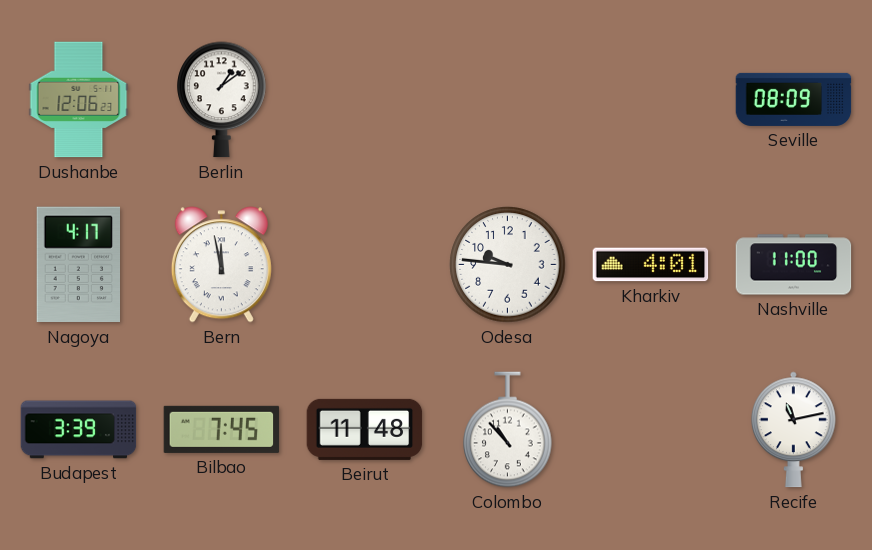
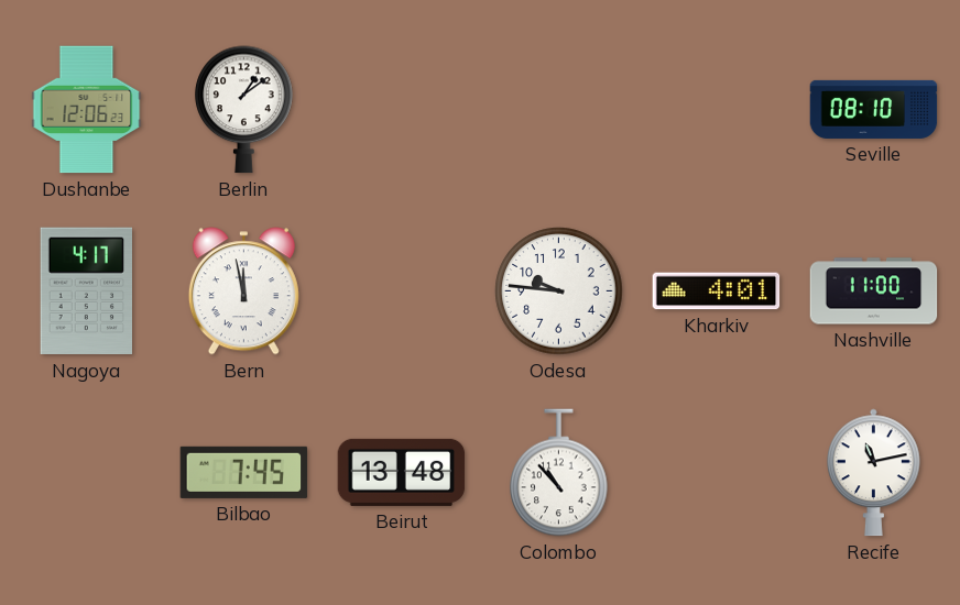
Seville: 08:09 -> 08:10 (874, 109)
Budapest: 3:39 -> none (79, 430)
Beirut: 11:48 -> 13:48 (402, 472)
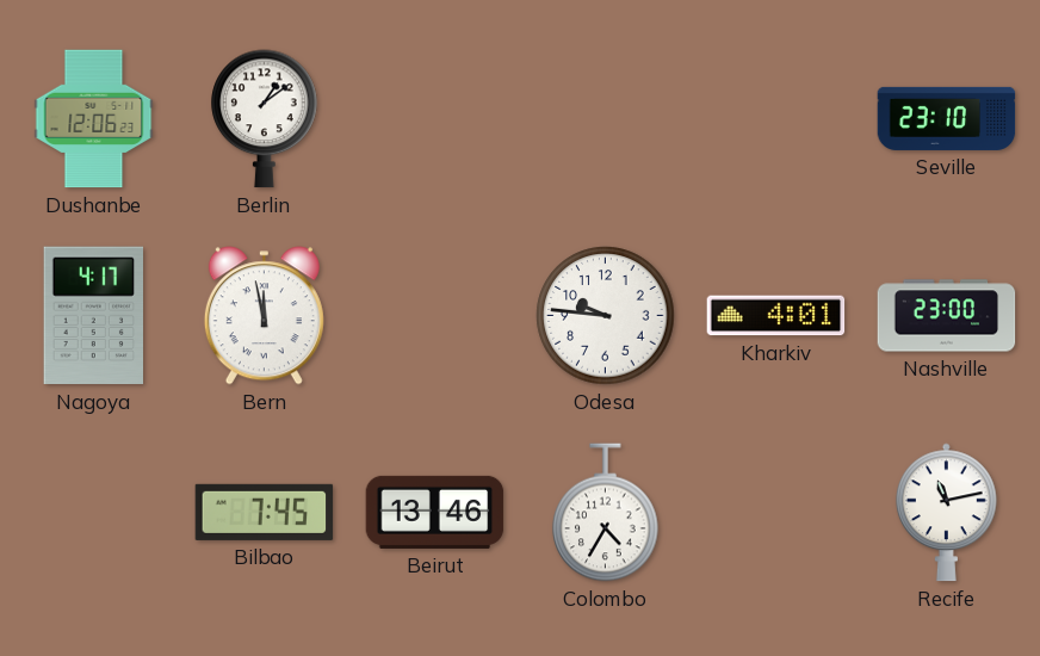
Seville: 08:10 -> 23:10 (947, 118)
Nashville: 11:00 -> 23:00 (947, 316)
Beirut: 13:48 -> 13:46 (435, 512)
Colombo: 10:53 -> 4:35 (606, 513)
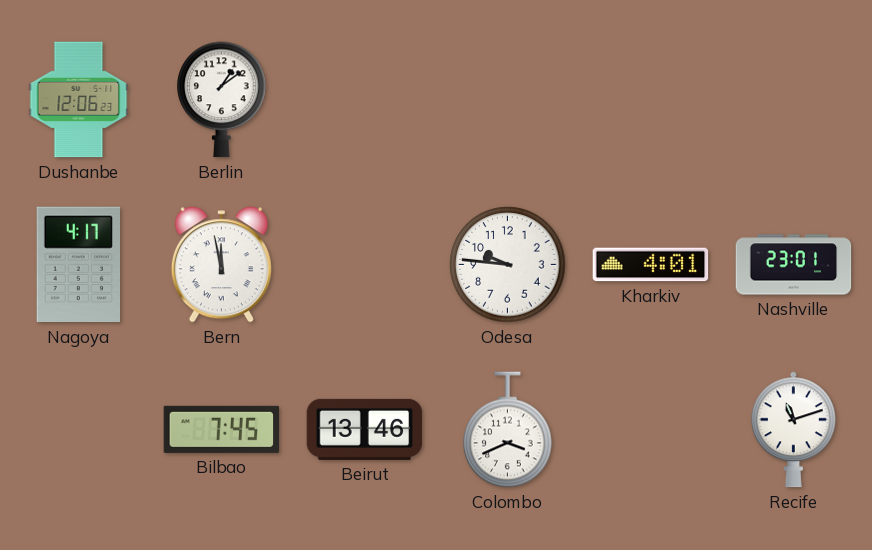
Seville: 23:10 -> none (947, 118)
Nashville: 23:00 -> 23:01 (794, 265)
Colombo: 4:35 -> 3:41 (508, 430)
Recife: 11:13 -> 11:12 (794, 430)
